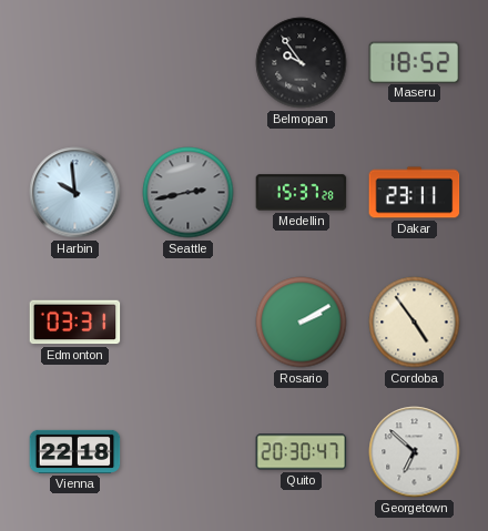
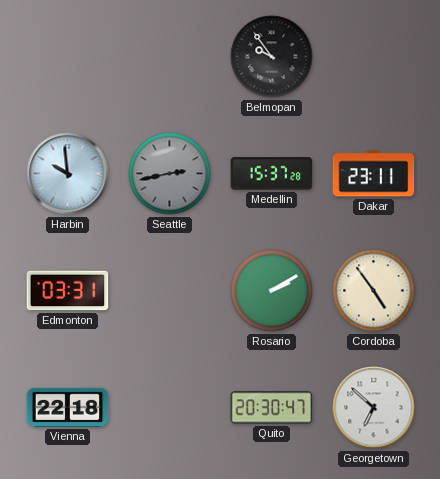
Maseru: 18:52 -> none (415, 62)
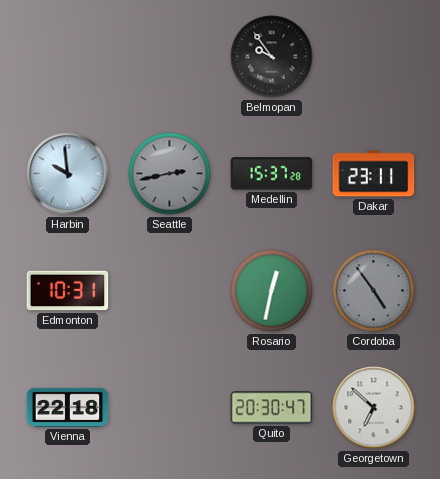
Edmonton: 03:31 -> 10:31 (68, 291)
Rosario: 2:10 -> 12:32 (272, 291)
Cordoba dial: cream -> grey (374, 291)
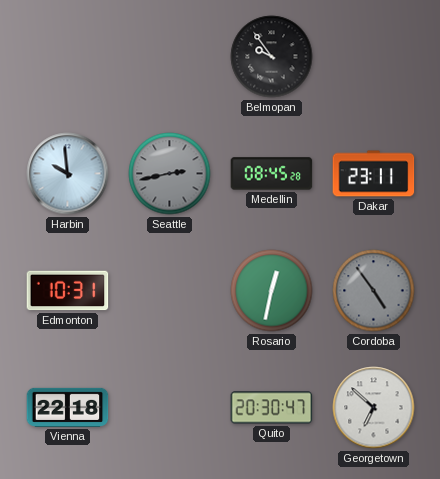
Medellin: 15:37 -> 08:45 (272, 174)
